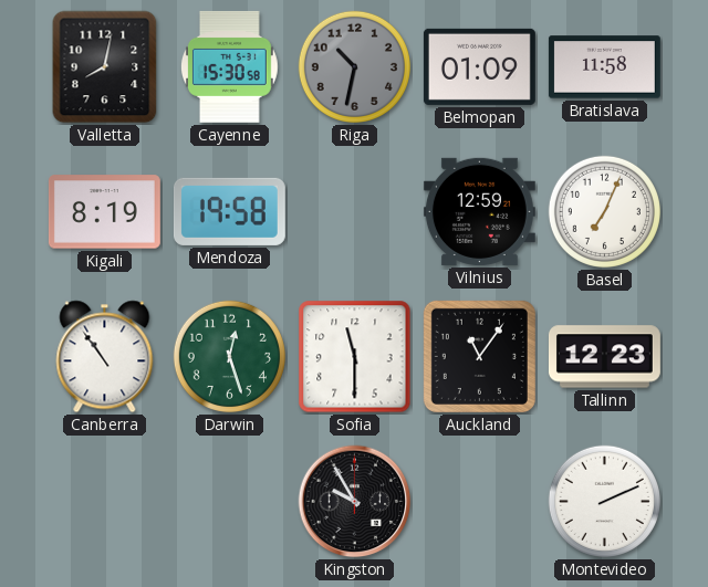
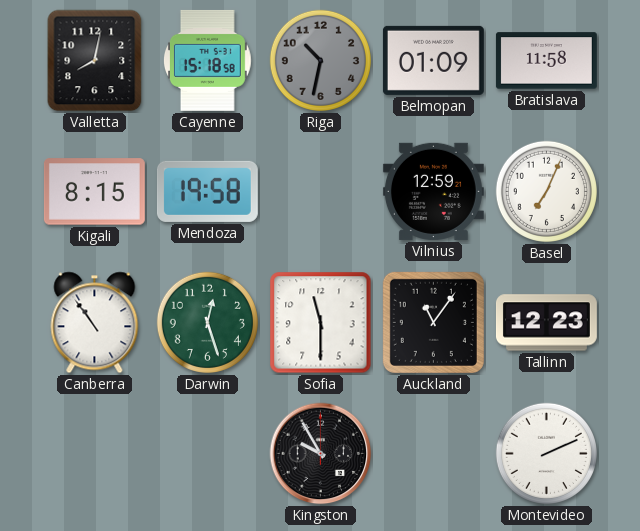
Cayenne: 15:30 -> 15:18 (207, 60)
Kigali: 8:19 -> 8:15 (94, 192)
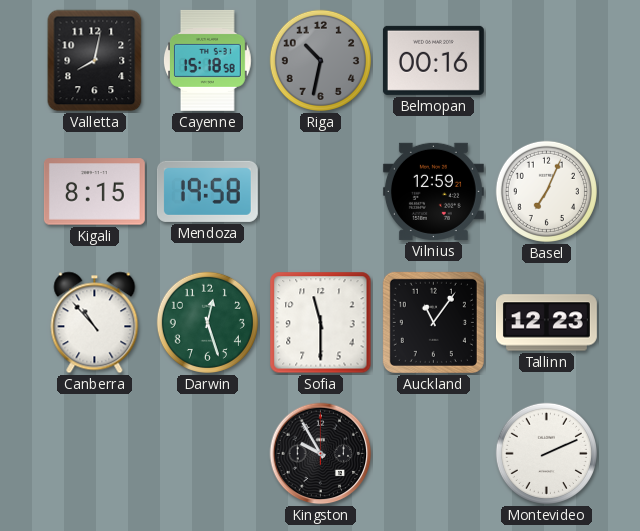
Belmopan: 01:09 -> 00:16 (433, 60)
Bratislava: 11:58 -> none (546, 61)
Canberra: 10:54 -> 10:53 (95, 323)
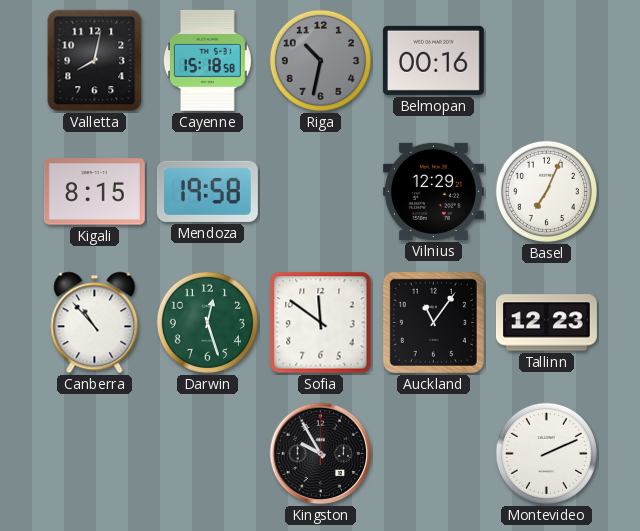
Vilnius: 12:59 -> 12:29 (433, 191)
Sofia: 11:30 -> 11:51 (321, 323)
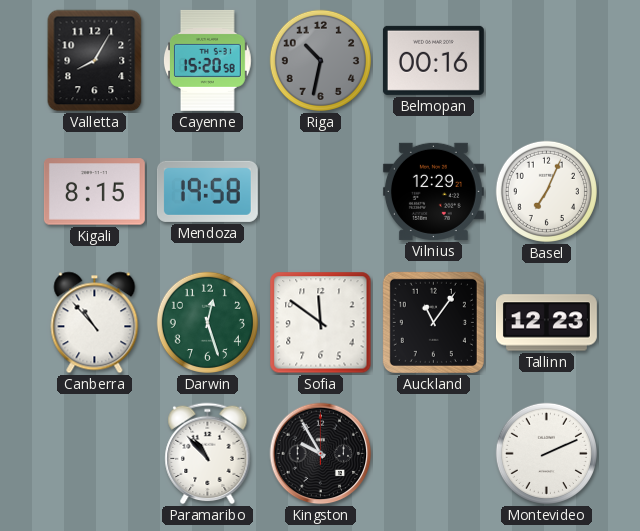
Valletta: 8:02 -> 8:05 (95, 61)
Cayenne: 15:18 -> 15:20 (207, 60)
Paramaribo: none -> 10:53 (208, 454)
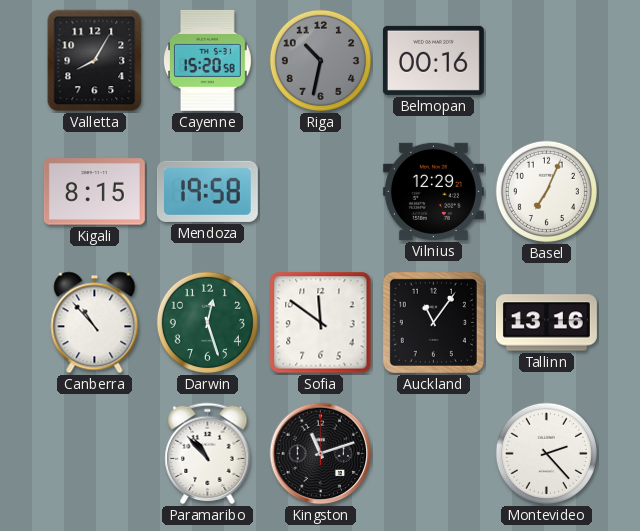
Tallinn: 12:23 -> 13:16 (546, 323)
Kingston: 9:55 -> 11:12 (321, 454)
Montevideo: 2:11 -> 2:23 (546, 453)
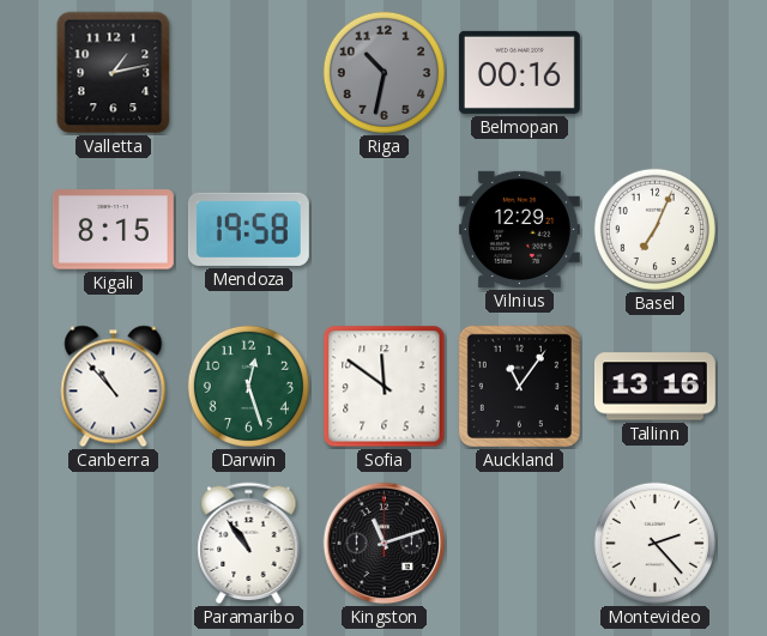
Valletta: 8:05 -> 1:13 (114, 73)
Cayenne: 15:20 -> none (207, 60)
Paramaribo: 10:53 -> 10:54 (249, 544)
